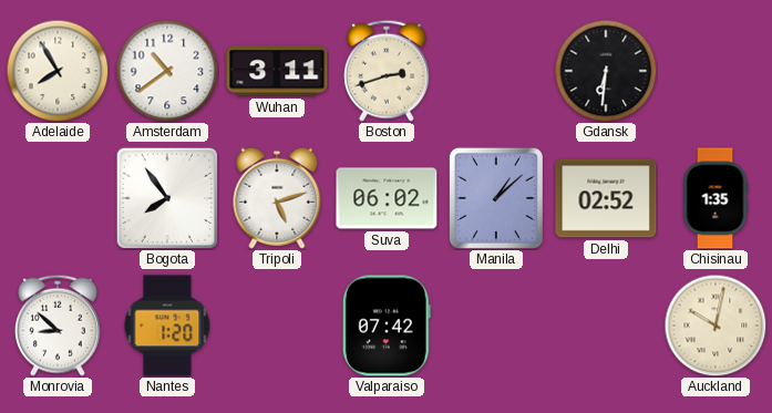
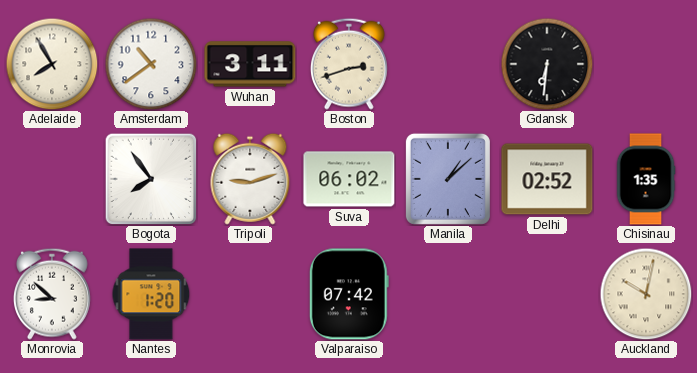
Tripoli: 5:12 -> 9:12 (250, 179)
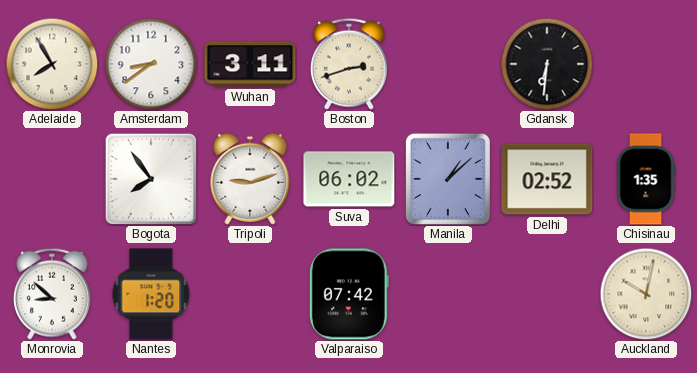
Amsterdam: 10:39 -> 8:39 (151, 64)
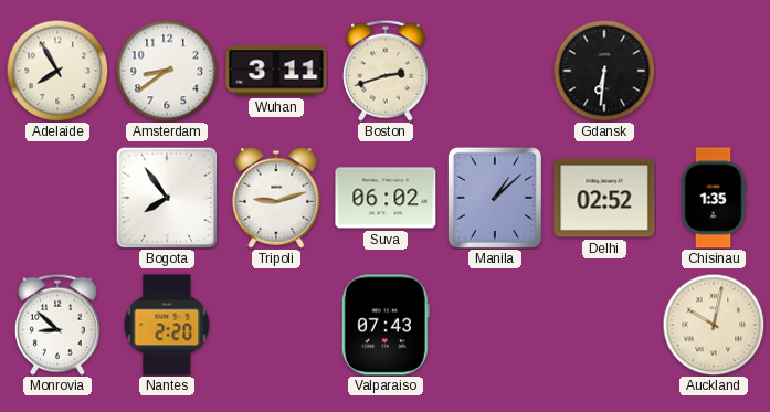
Nantes: 1:20 -> 2:20 (167, 325)
Valparaiso: 07:42 -> 07:43 (386, 325)
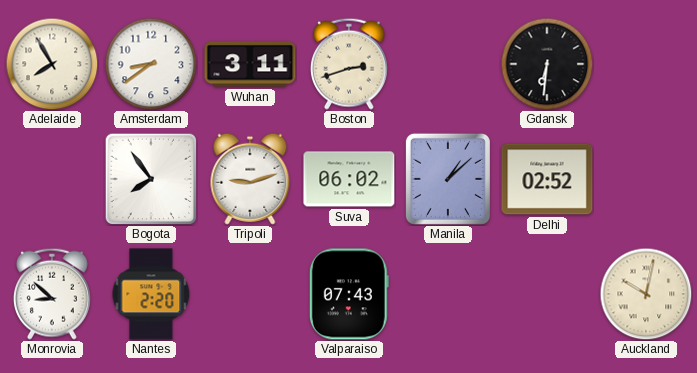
Chisinau: 1:35 -> none (714, 198)
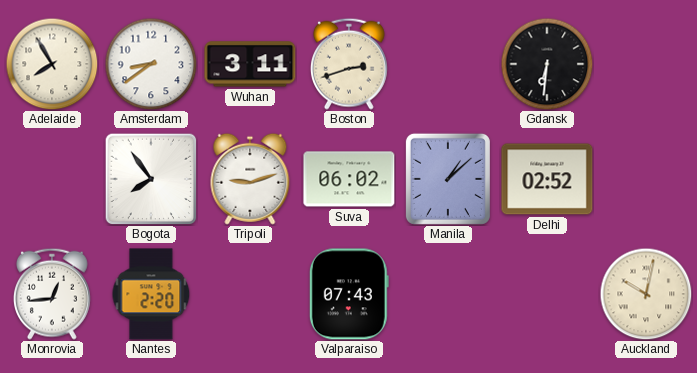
Monrovia: 8:52 -> 12:44 (52, 294)
